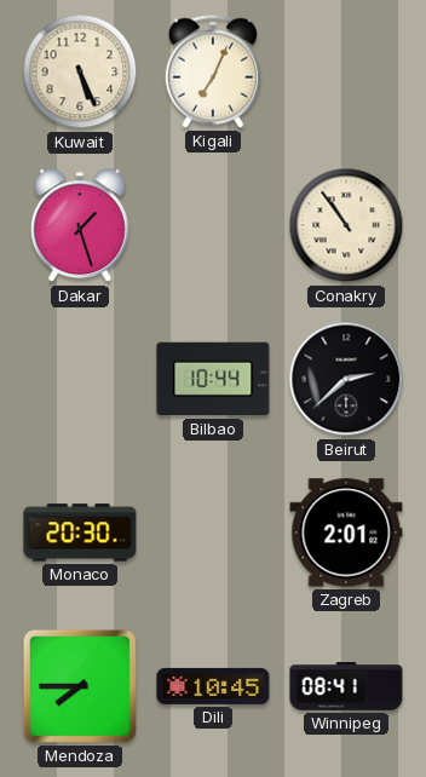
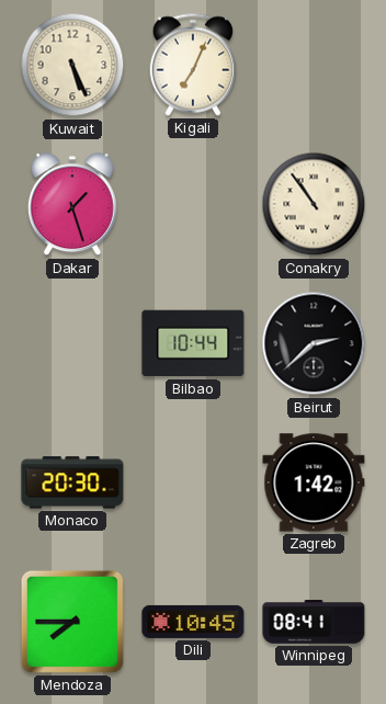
Zagreb: 2:01 -> 1:42 (314, 482)
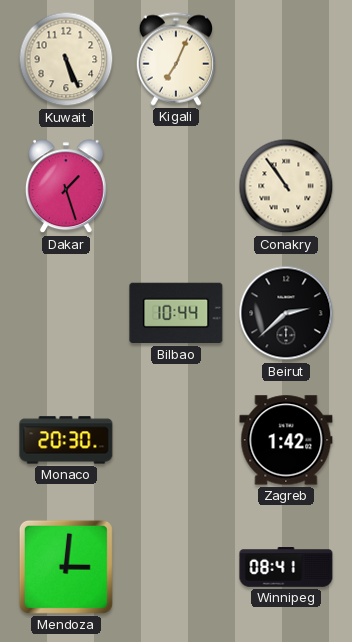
Mendoza: 7:45 -> 3:01 (66, 567)
Dili: 10:45 -> none (193, 622)
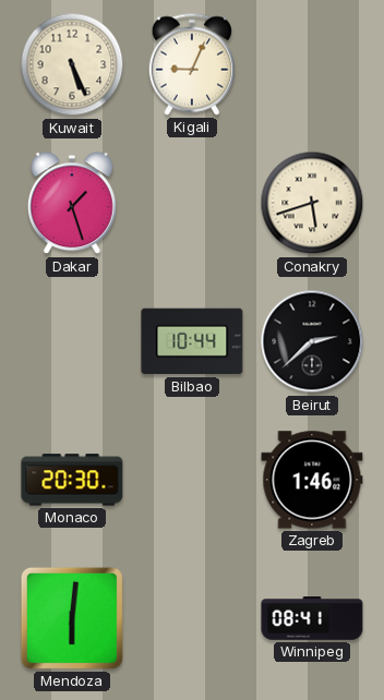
Kigali: 7:04 -> 9:04 (191, 64)
Conakry: 10:54 -> 5:42 (312, 203)
Zagreb: 1:42 -> 1:46 (312, 480)
Mendoza: 3:01 -> 6:01 (72, 618)
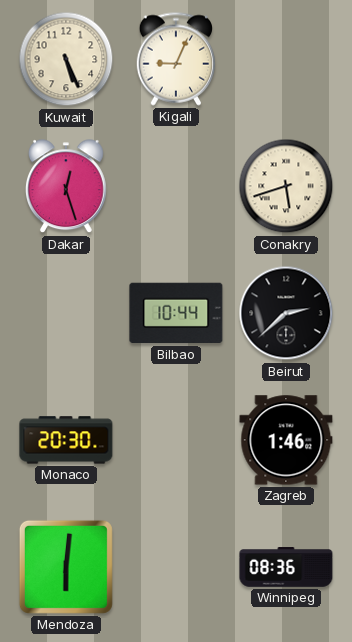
Dakar: 1:27 -> 12:27 (66, 187)
Winnipeg: 08:41 -> 08:36 (286, 567)
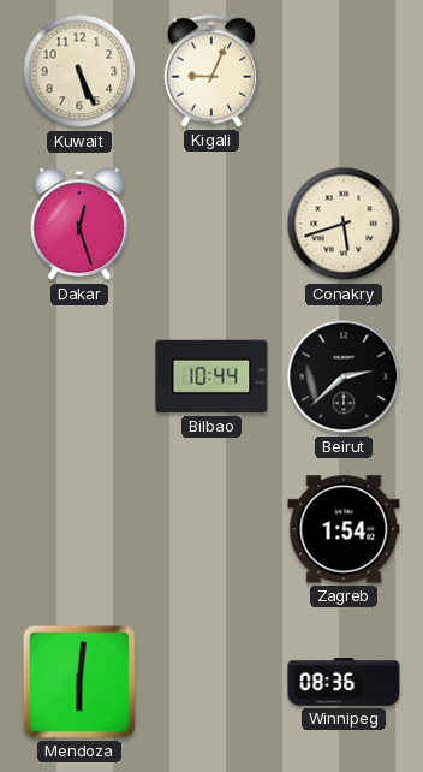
Monaco: 20:30 -> none (66, 440)
Zagreb: 1:46 -> 1:54 (344, 529)
